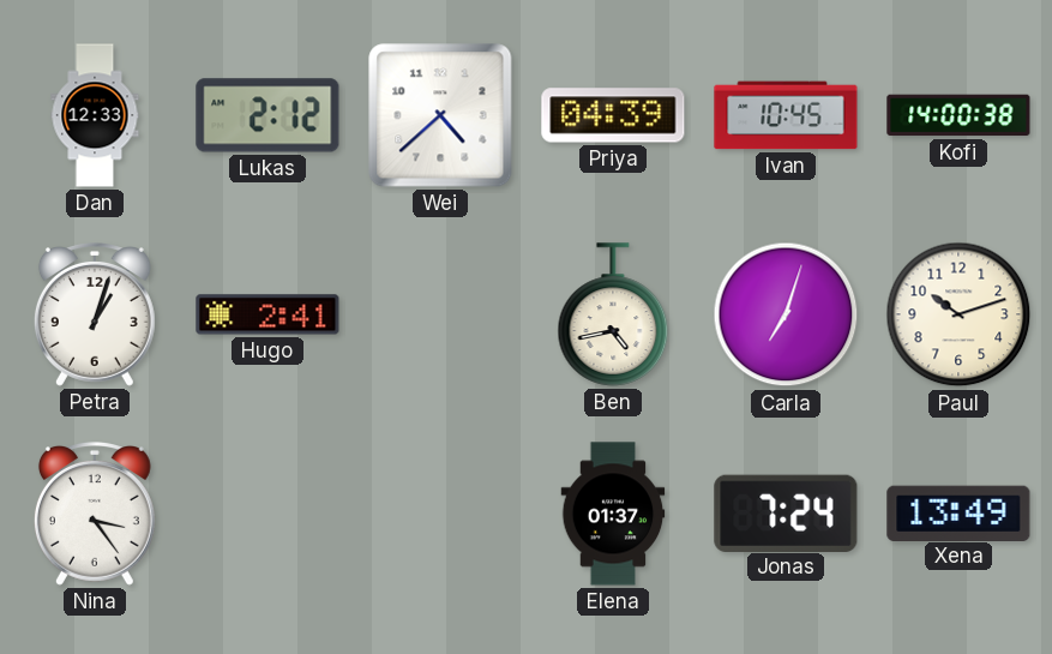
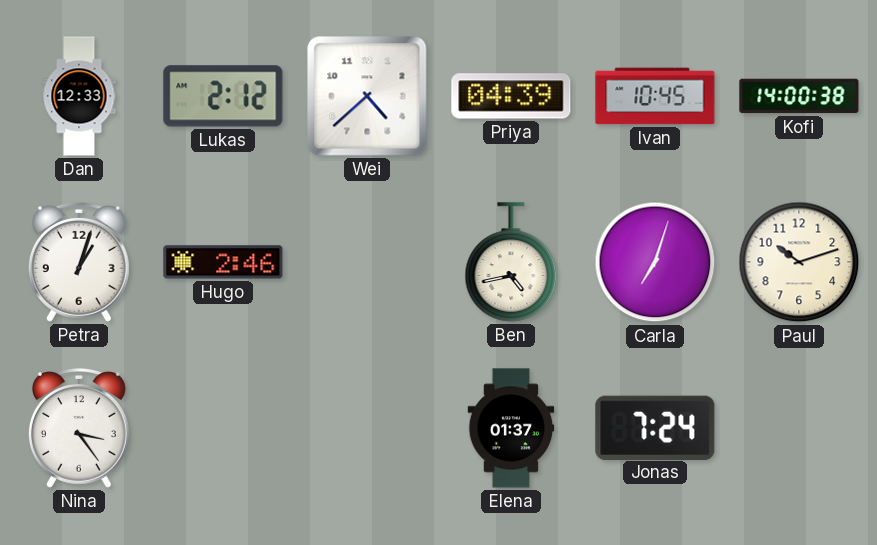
Hugo: 2:41 -> 2:46 (223, 262)
Xena: 13:49 -> none (958, 512)
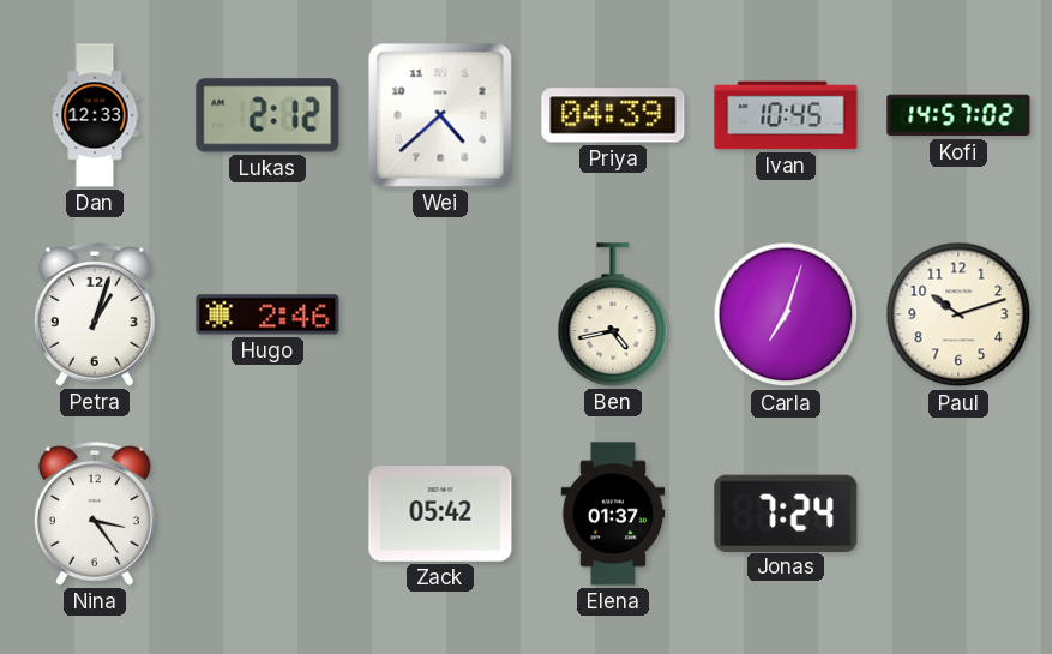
Kofi: 14:00 -> 14:57 (958, 115)
Zack: none -> 05:42 (440, 514)
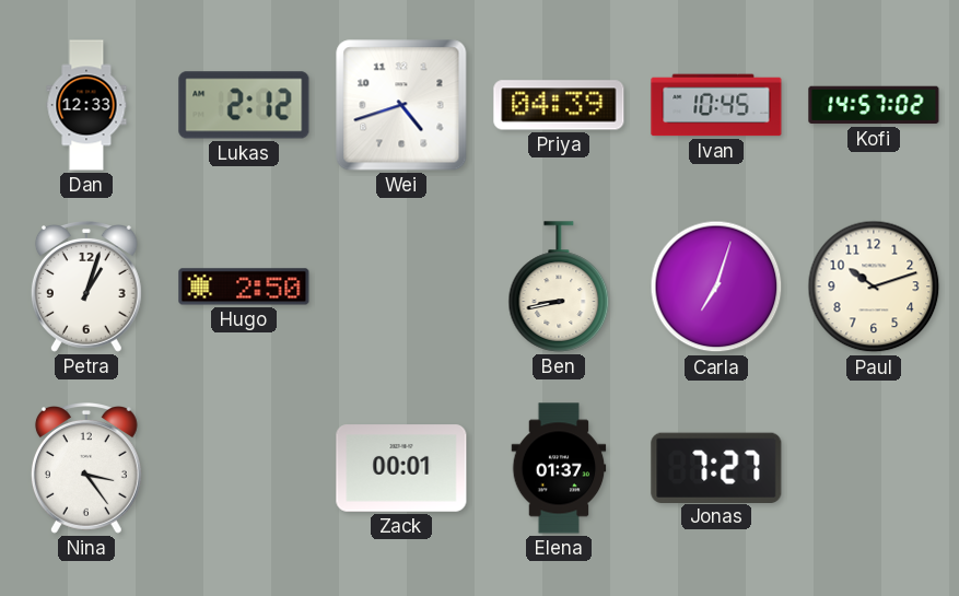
Wei: 4:38 -> 4:42 (401, 105)
Hugo: 2:46 -> 2:50 (244, 287)
Ben: 4:43 -> 8:43 (559, 287)
Zack: 05:42 -> 00:01 (401, 468)
Jonas: 7:24 -> 7:27 (716, 467)
